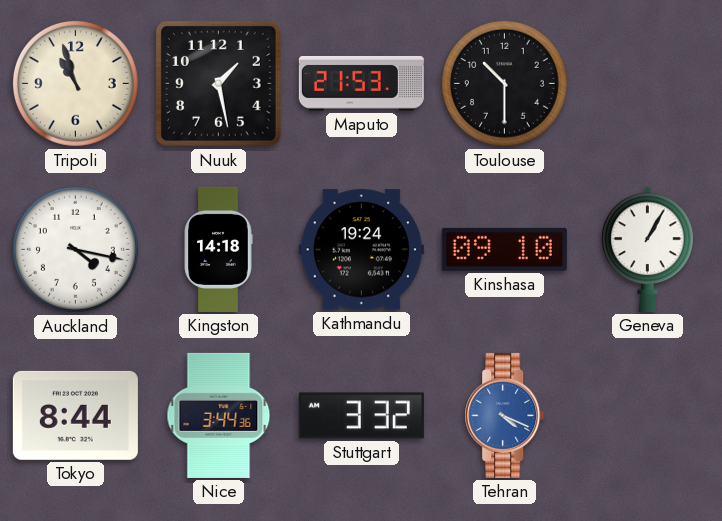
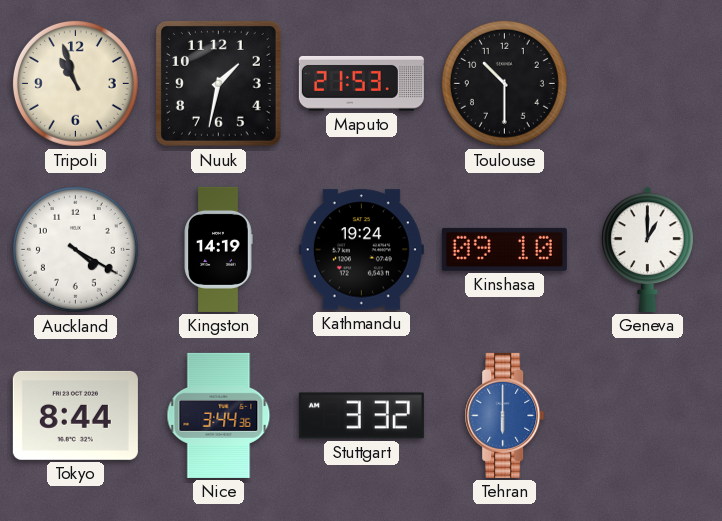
Nuuk: 1:28 -> 1:32 (218, 83)
Auckland: 4:17 -> 4:20 (75, 249)
Kingston: 14:18 -> 14:19 (218, 249)
Geneva: 1:05 -> 1:00 (648, 249)
Tehran: 4:19 -> 6:00 (505, 415)
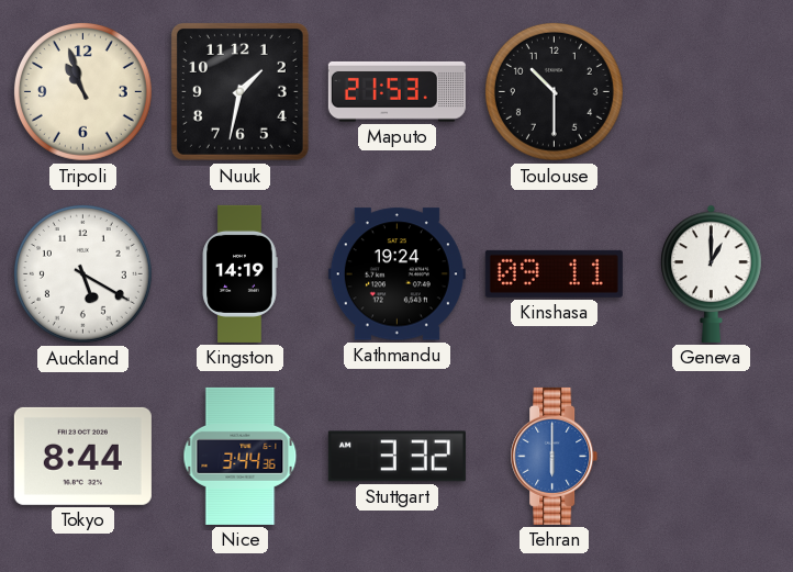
Auckland: 4:20 -> 5:20 (82, 273)
Kinshasa: 09:10 -> 09:11 (554, 273)
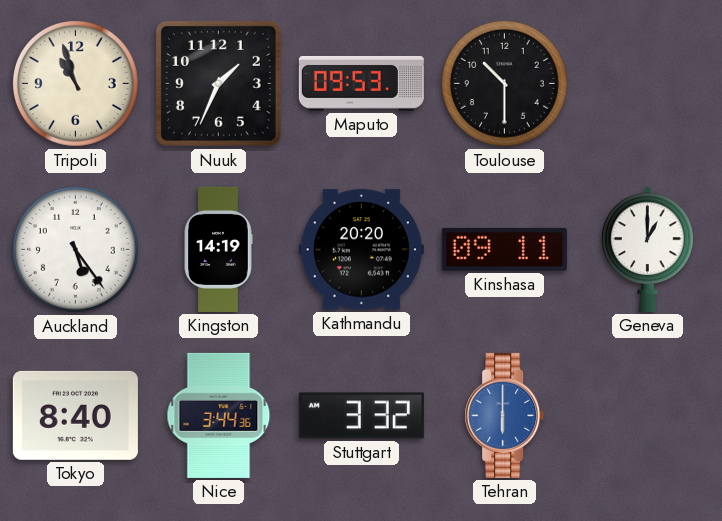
Nuuk: 1:32 -> 1:34 (218, 83)
Maputo: 21:53 -> 09:53 (361, 83)
Auckland: 5:20 -> 5:24 (75, 249)
Kathmandu: 19:24 -> 20:20 (361, 250)
Tokyo: 8:44 -> 8:40 (75, 415)
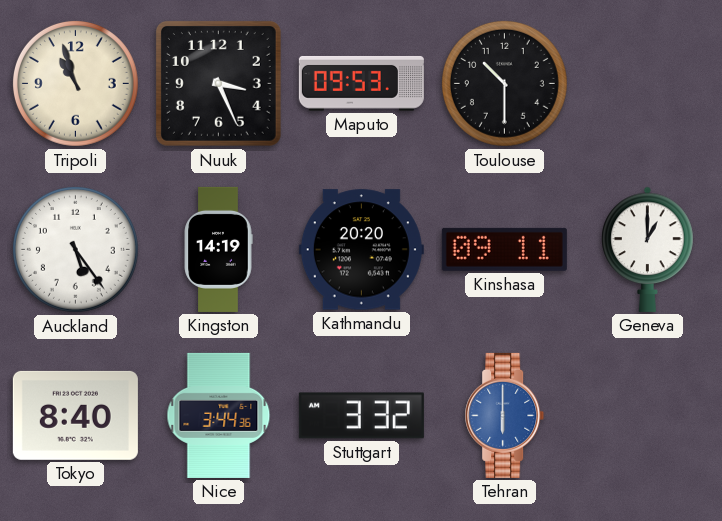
Nuuk: 1:34 -> 3:26 (218, 83)
